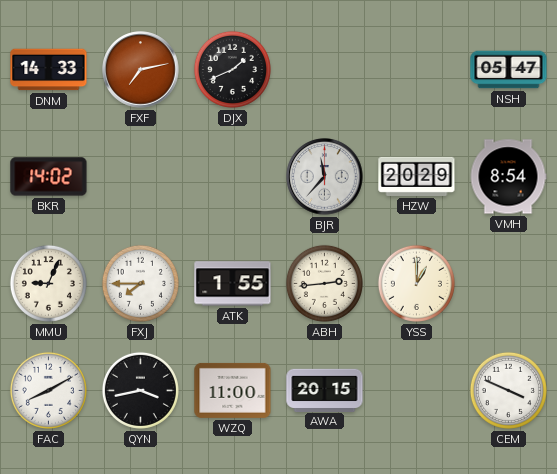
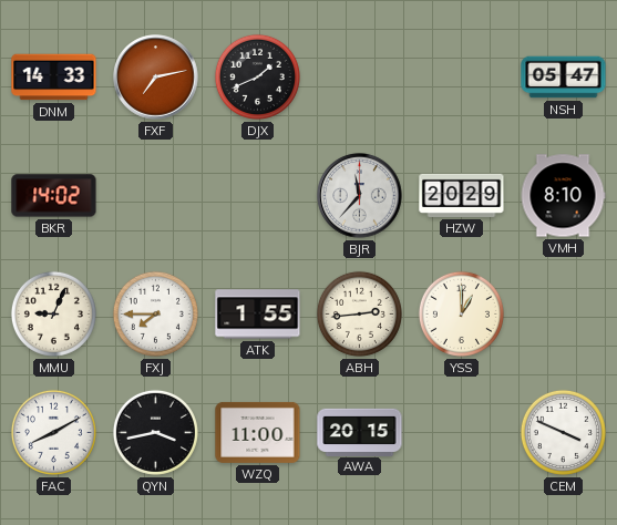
VMH: 8:54 -> 8:10 (563, 196)
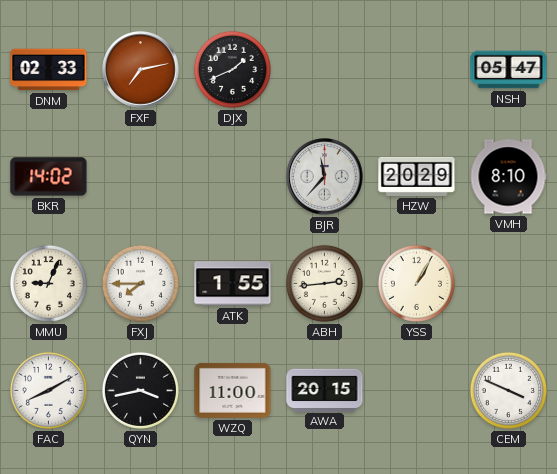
DNM: 14:33 -> 02:33 (49, 70)
YSS: 1:00 -> 1:05 (416, 283)
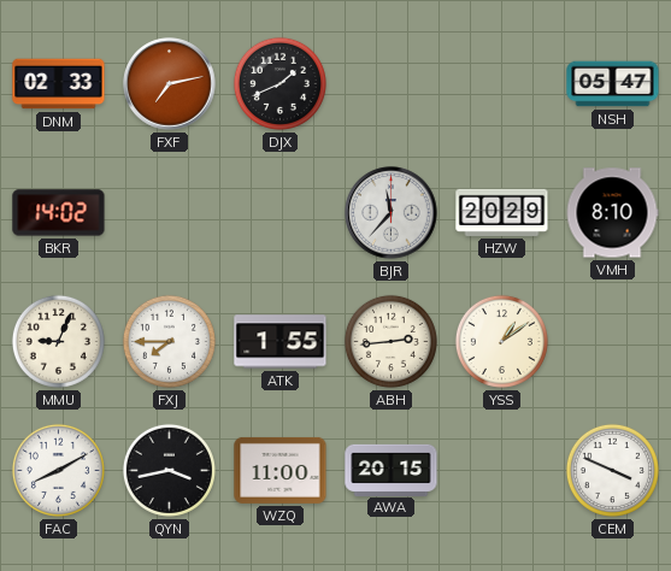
YSS: 1:05 -> 1:09 (501, 341)
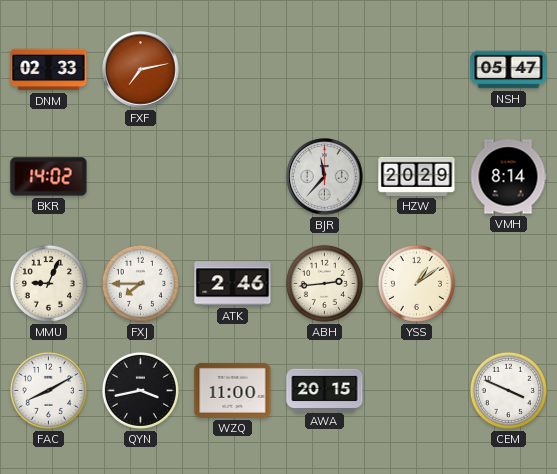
DJX: 1:41 -> none (279, 83)
VMH: 8:10 -> 8:14 (508, 177)
ATK: 1:55 -> 2:46 (233, 284)
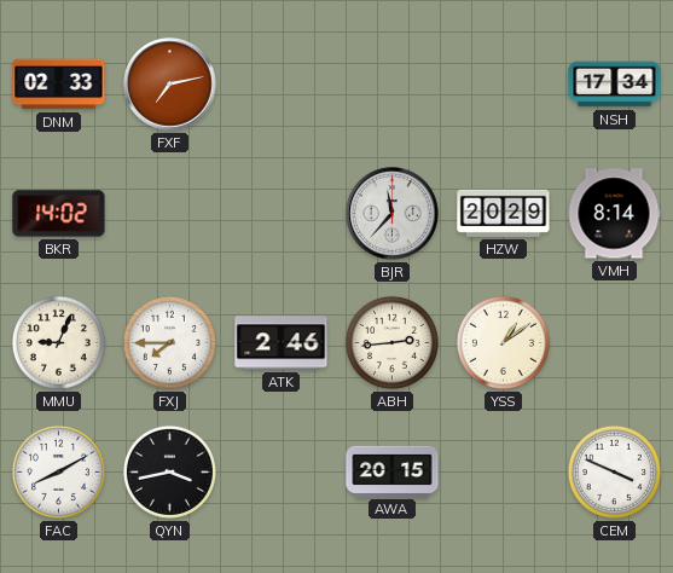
NSH: 05:47 -> 17:34 (615, 85)
WZQ: 11:00 -> none (233, 390)
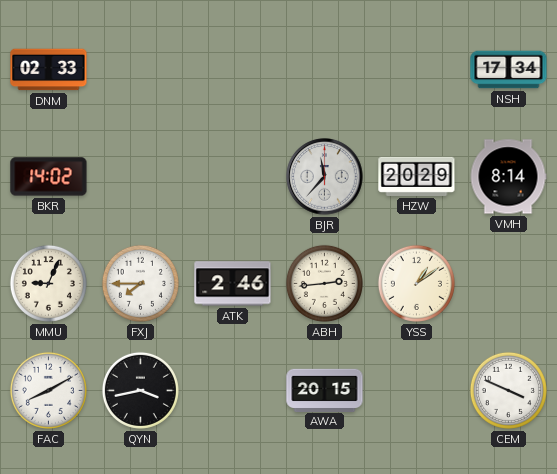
FXF: 7:13 -> none (170, 85)
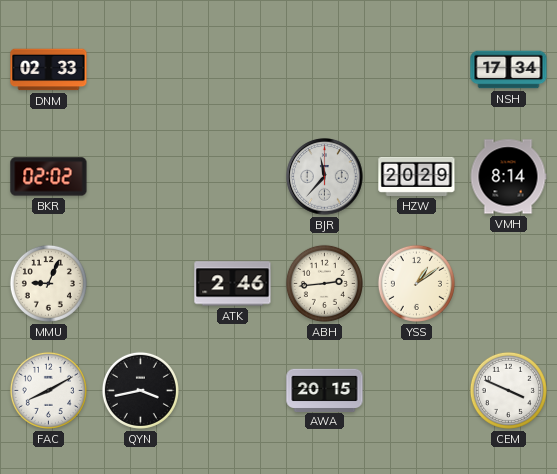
BKR: 14:02 -> 02:02 (49, 177)
FXJ: 7:45 -> none (140, 283)
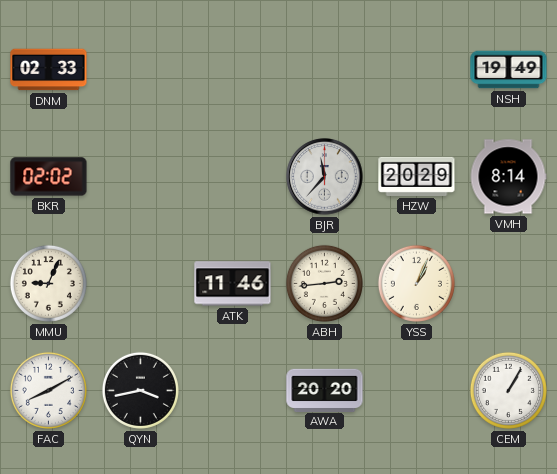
NSH: 17:34 -> 19:49 (509, 70)
ATK: 2:46 -> 11:46 (233, 284)
YSS: 1:09 -> 1:04 (416, 283)
AWA: 20:15 -> 20:20 (325, 390)
CEM: 3:49 -> 1:05 (508, 390)
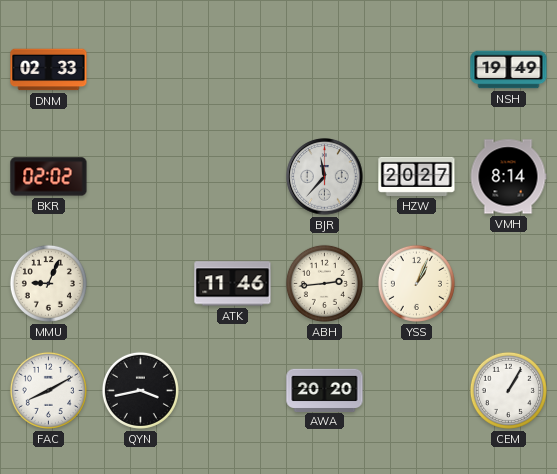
HZW: 20:29 -> 20:27 (417, 176)
